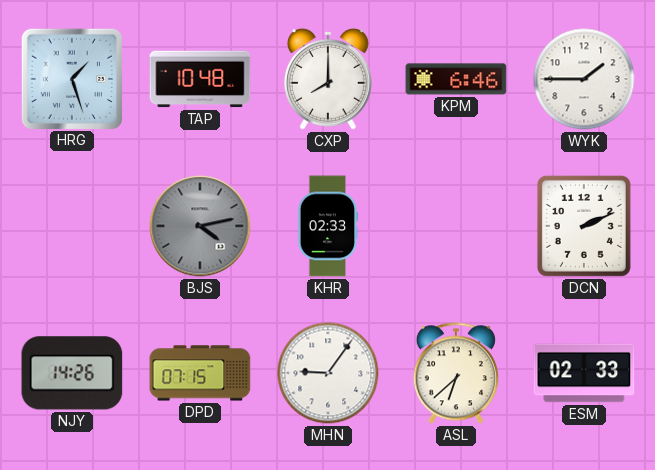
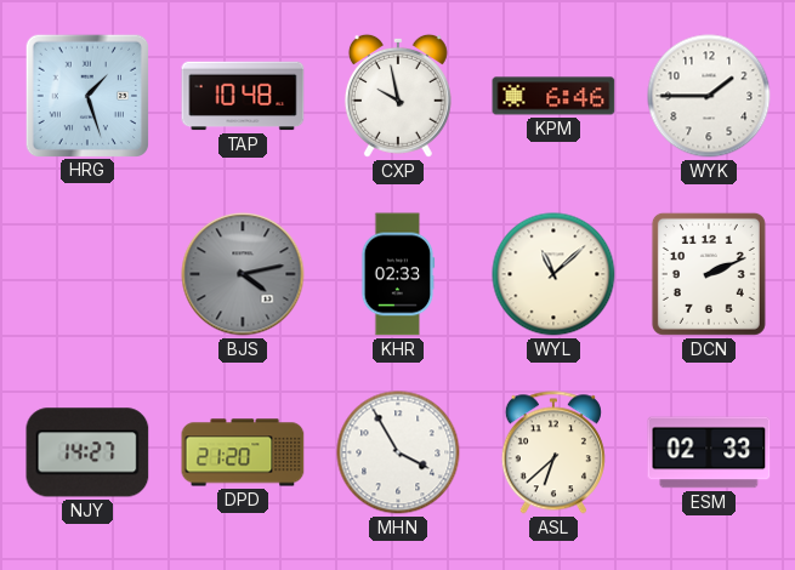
CXP: 8:00 -> 9:58 (398, 96)
WYL: none -> 11:08 (553, 274)
NJY: 14:26 -> 14:27 (87, 452)
DPD: 07:15 -> 21:20 (243, 452)
MHN: 9:06 -> 3:55 (398, 452)
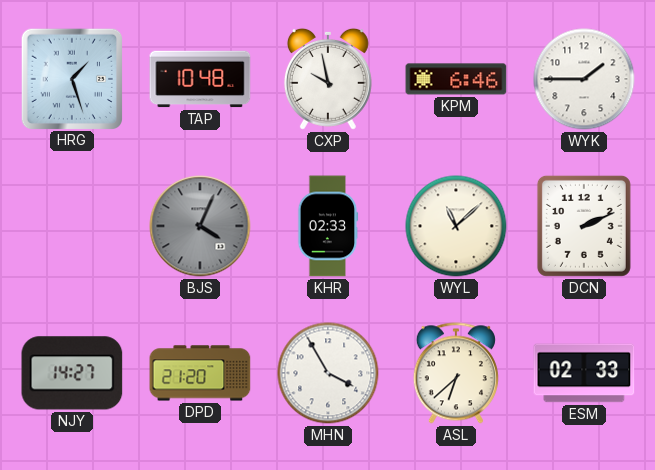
BJS: 4:13 -> 4:04 (200, 226)
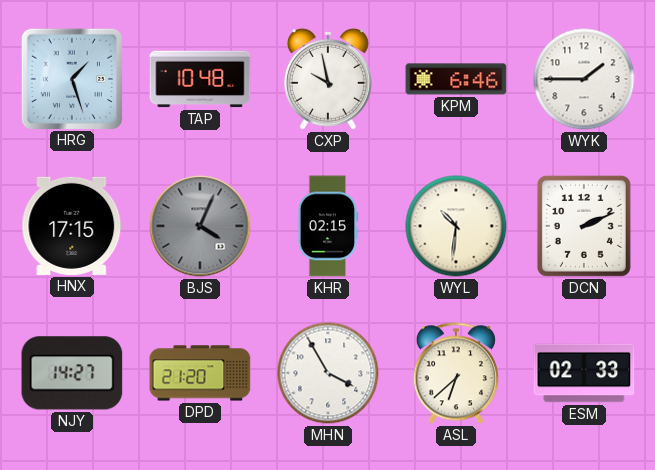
HNX: none -> 17:15 (72, 226)
KHR: 02:33 -> 02:15 (328, 226)
WYL: 11:08 -> 10:31 (456, 226)
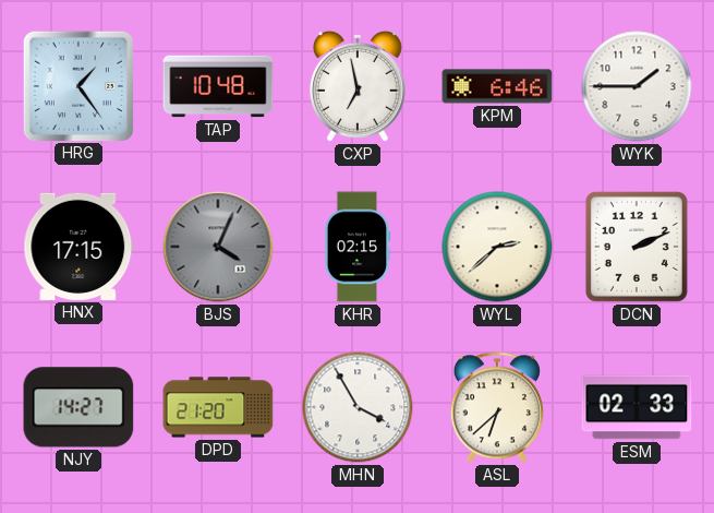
HRG: 1:27 -> 1:24 (77, 85)
CXP: 9:58 -> 6:58 (358, 86)
WYL: 10:31 -> 2:38 (497, 247)
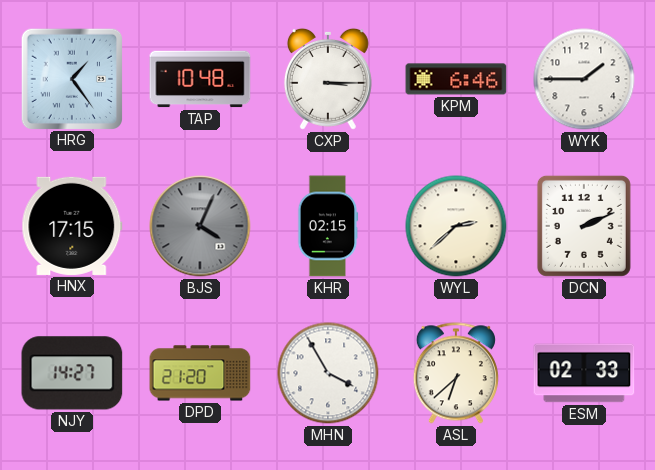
CXP: 6:58 -> 3:15 (328, 79)
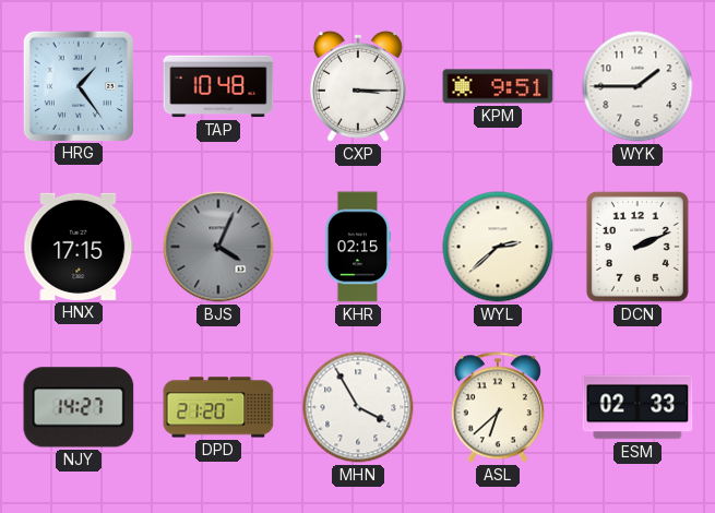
KPM: 6:46 -> 9:51 (498, 86)
